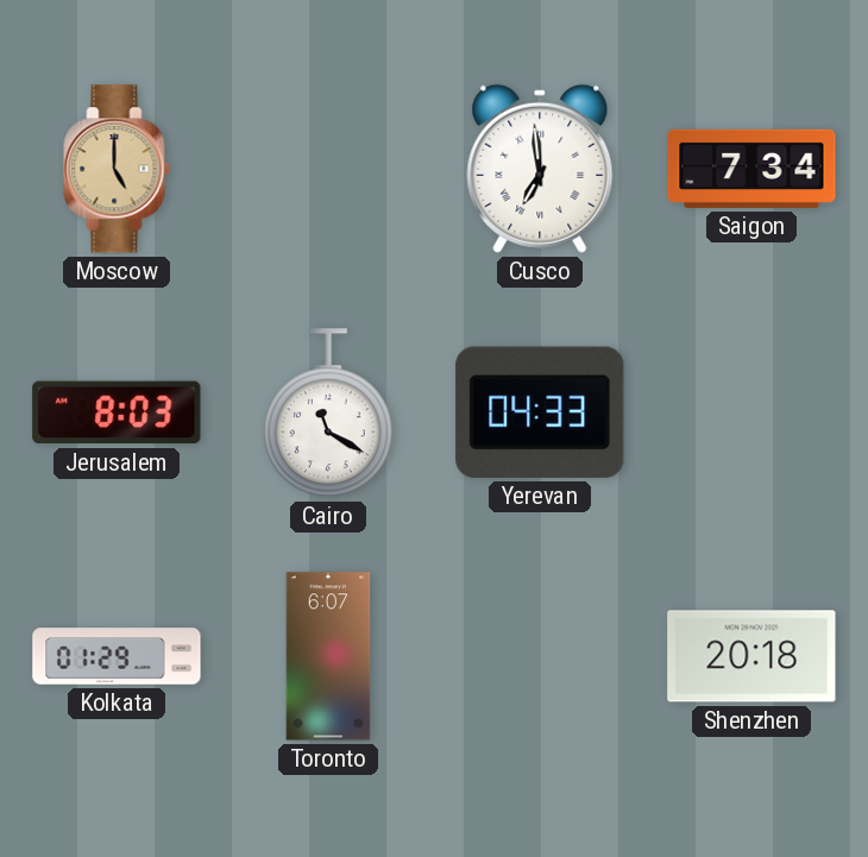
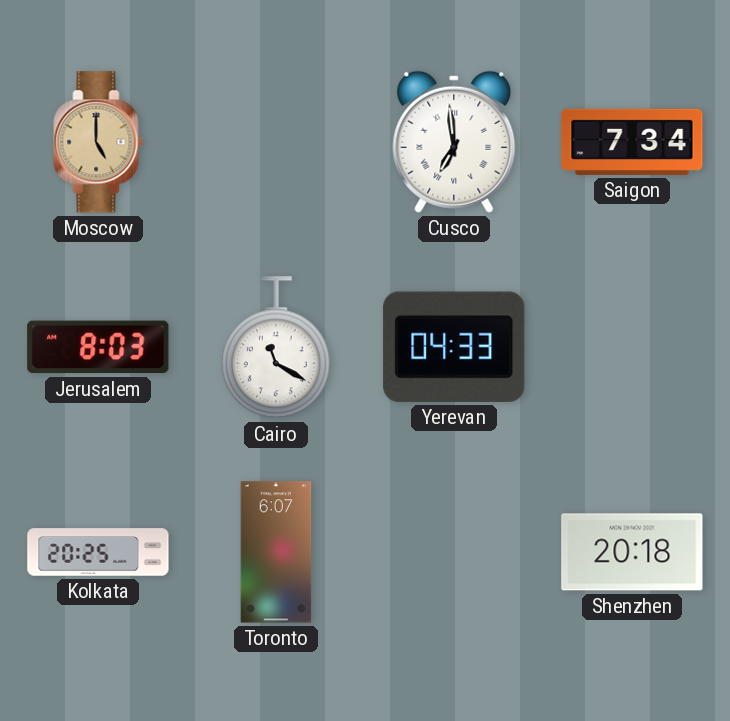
Kolkata: 01:29 -> 20:25 (98, 552)
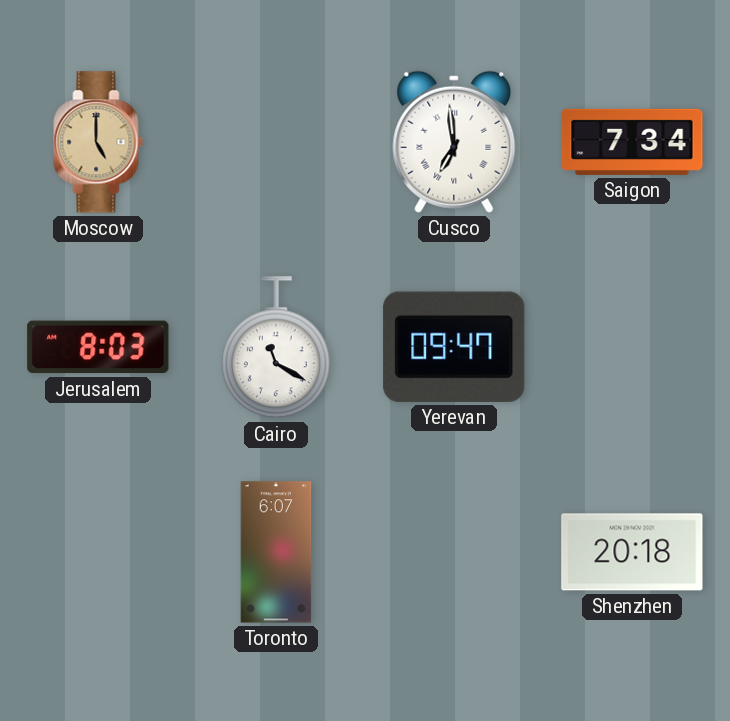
Yerevan: 04:33 -> 09:47 (454, 347)
Kolkata: 20:25 -> none (98, 552)
